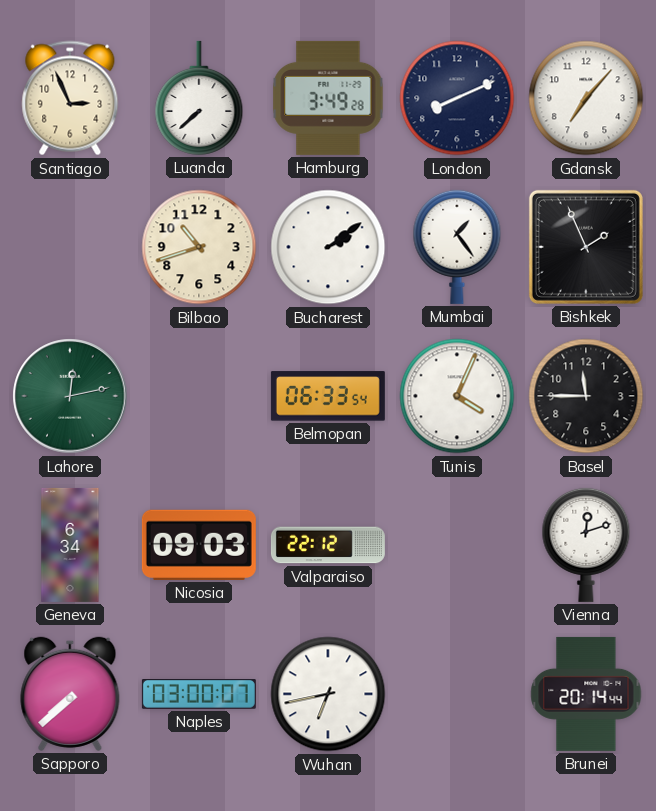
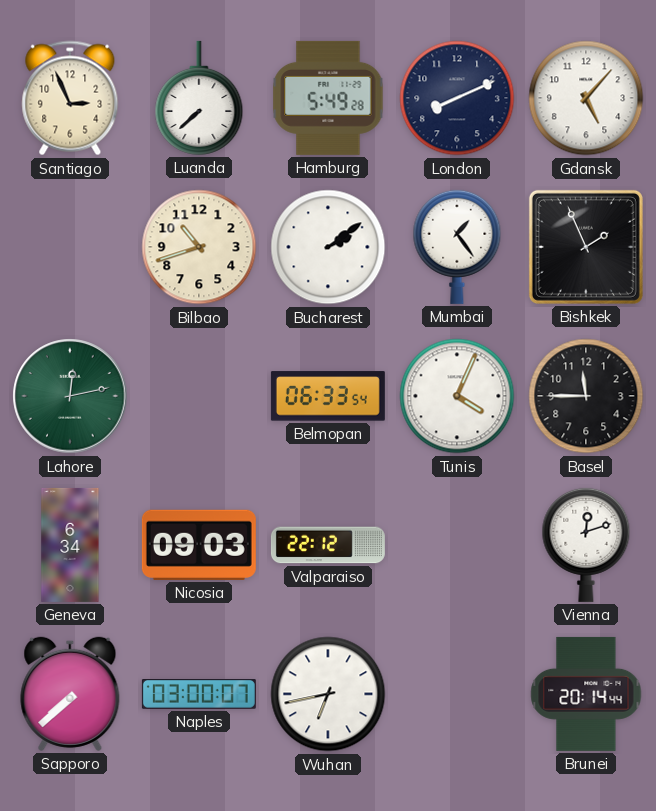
Hamburg: 3:49 -> 5:49 (328, 98)
Gdansk: 7:07 -> 5:07 (586, 98)
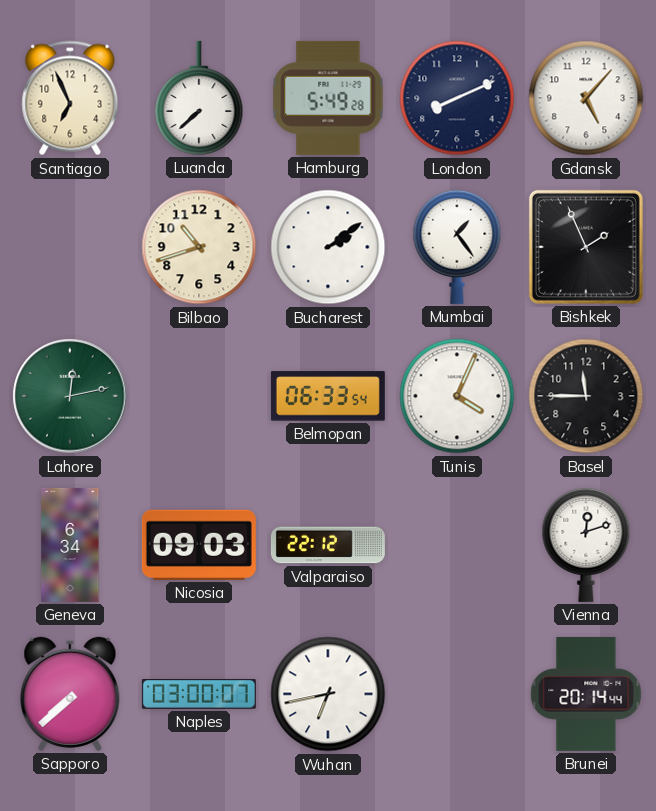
Santiago: 2:56 -> 6:56 (70, 98)
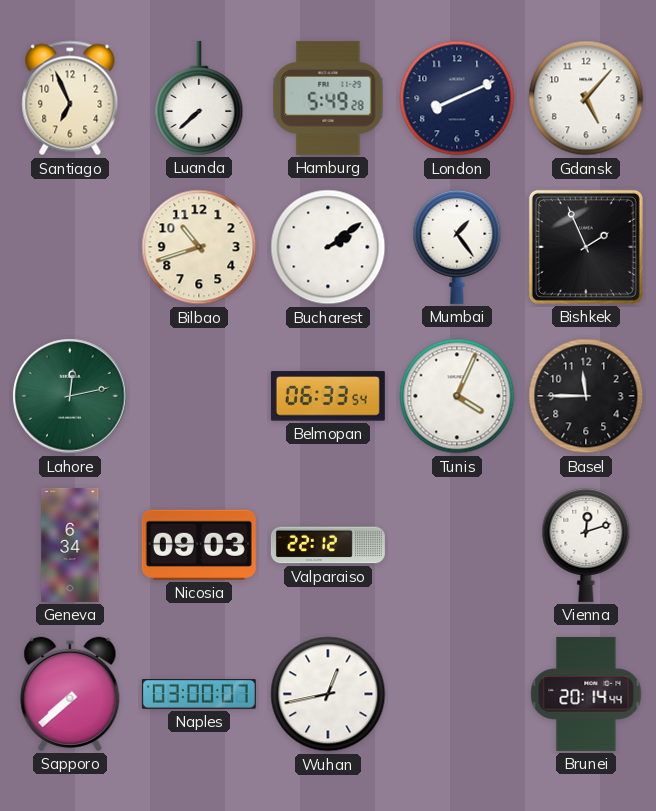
Wuhan: 6:43 -> 12:43 (328, 694)
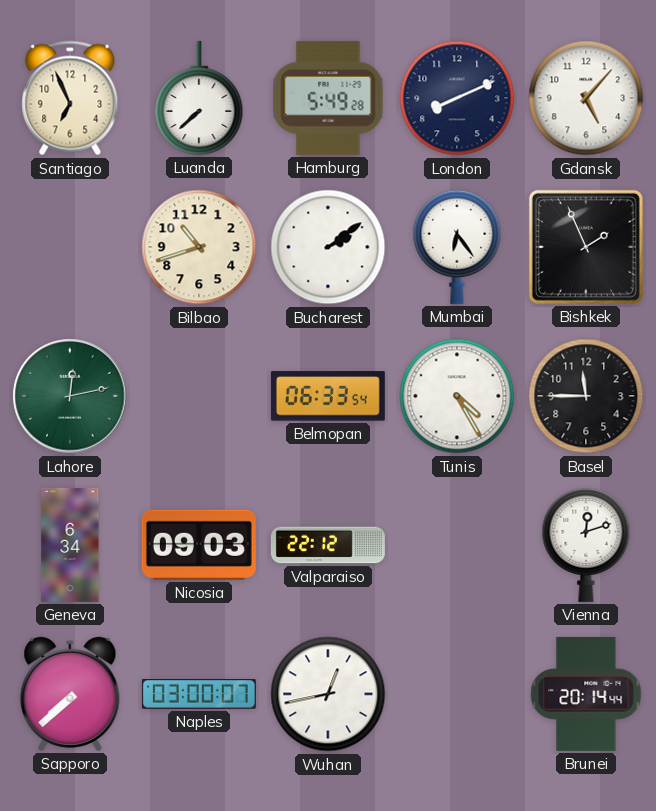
Mumbai: 1:24 -> 6:24 (457, 247)
Tunis: 4:04 -> 4:25 (457, 396)
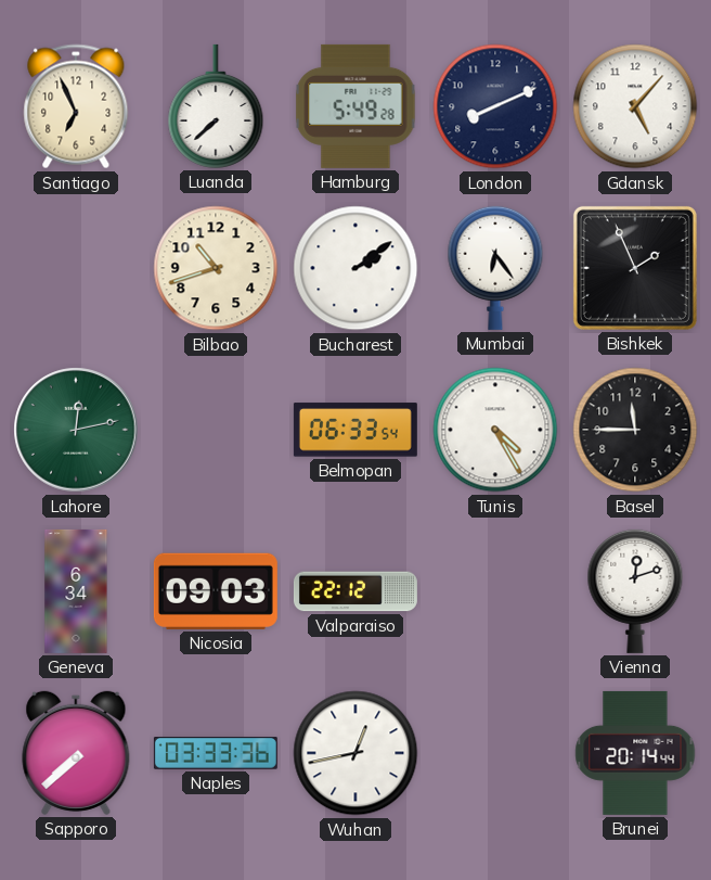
Naples: 03:00 -> 03:33 (216, 754)
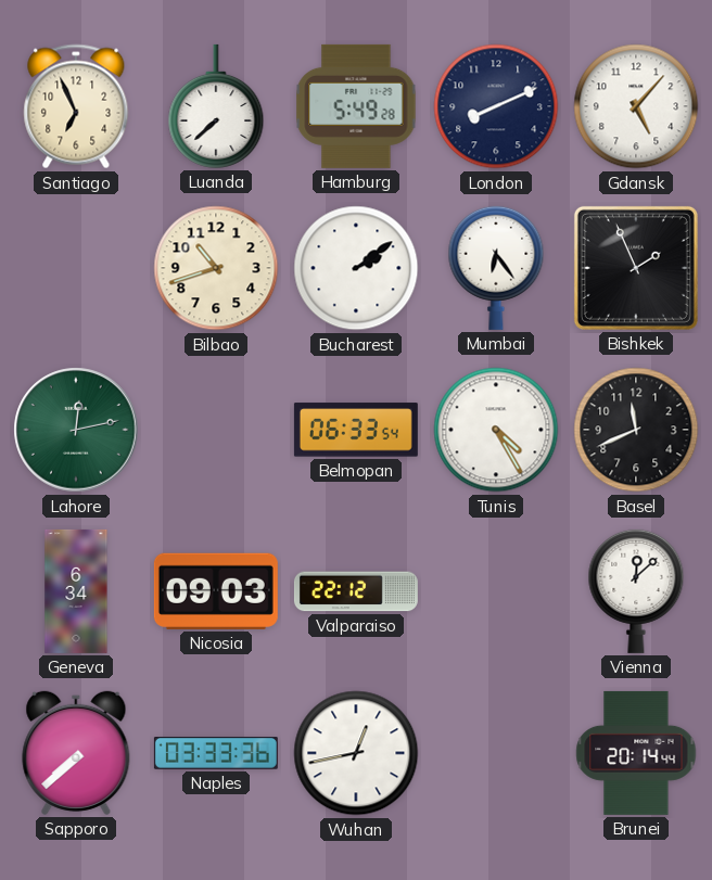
Basel: 11:45 -> 11:41 (636, 430)
Vienna: 12:12 -> 12:08 (636, 591)
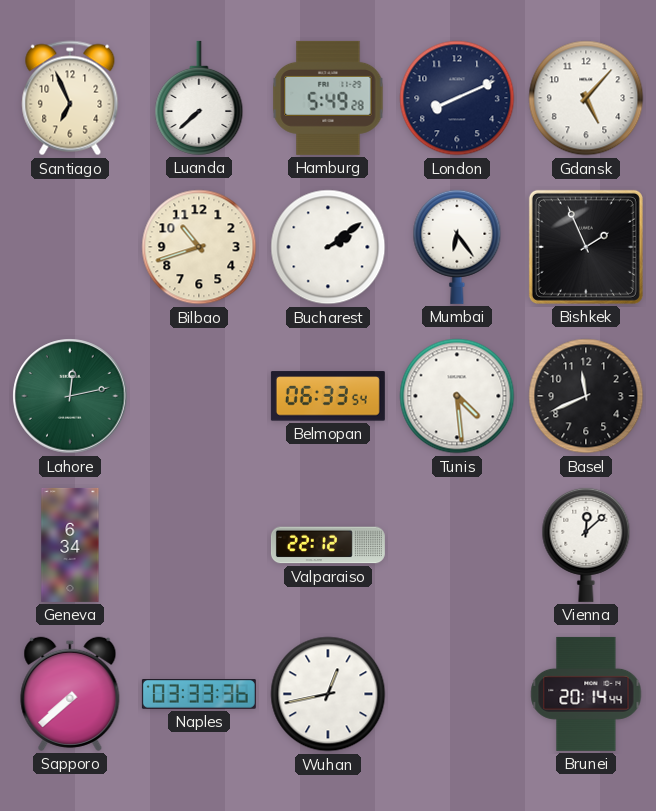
Tunis: 4:25 -> 4:29 (457, 396)
Nicosia: 09:03 -> none (216, 591)
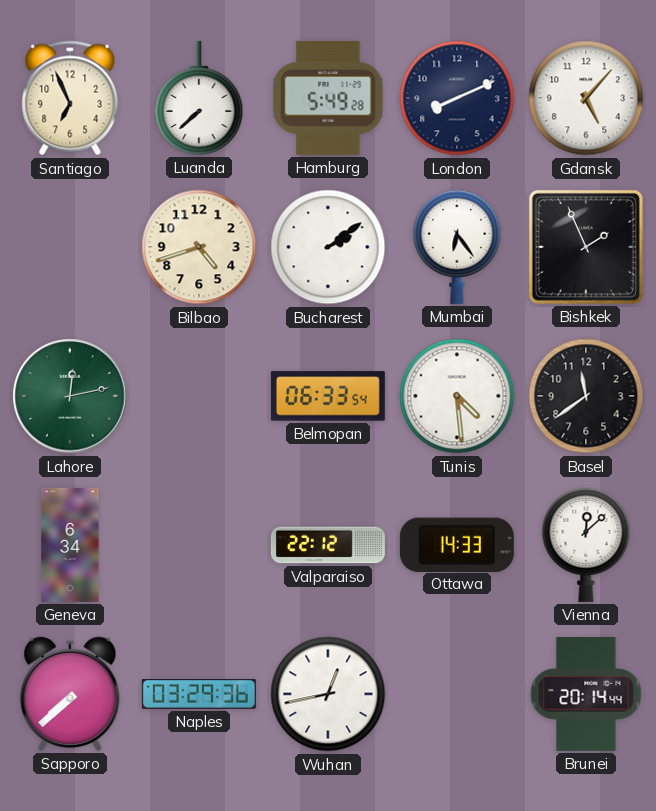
Bilbao: 10:42 -> 4:42 (199, 247)
Basel: 11:41 -> 11:39 (586, 396)
Ottawa: none -> 14:33 (457, 544)
Naples: 03:33 -> 03:29 (199, 695)
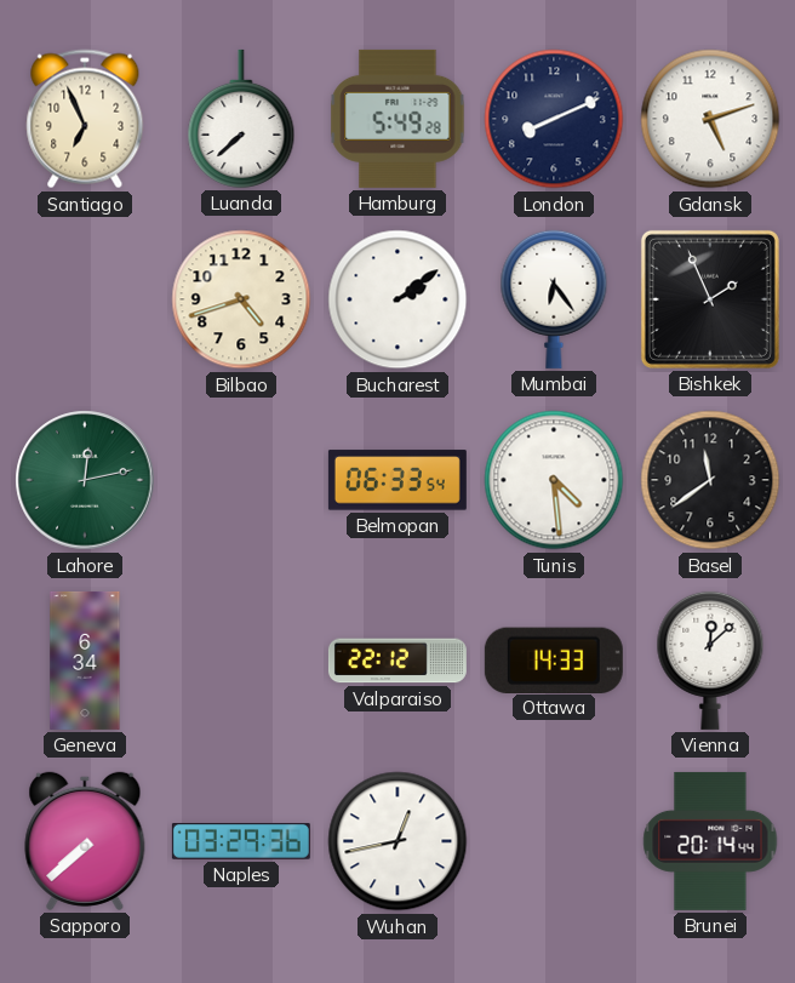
Gdansk: 5:07 -> 5:12 (710, 119)
